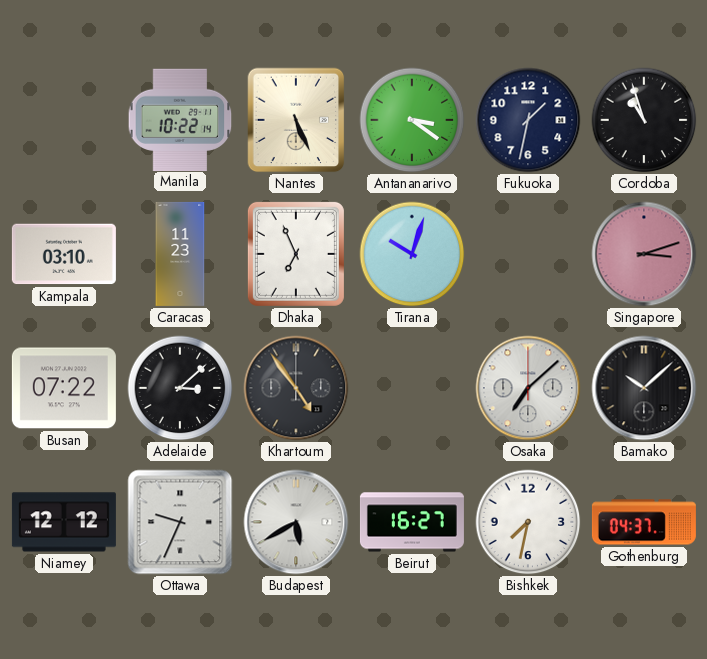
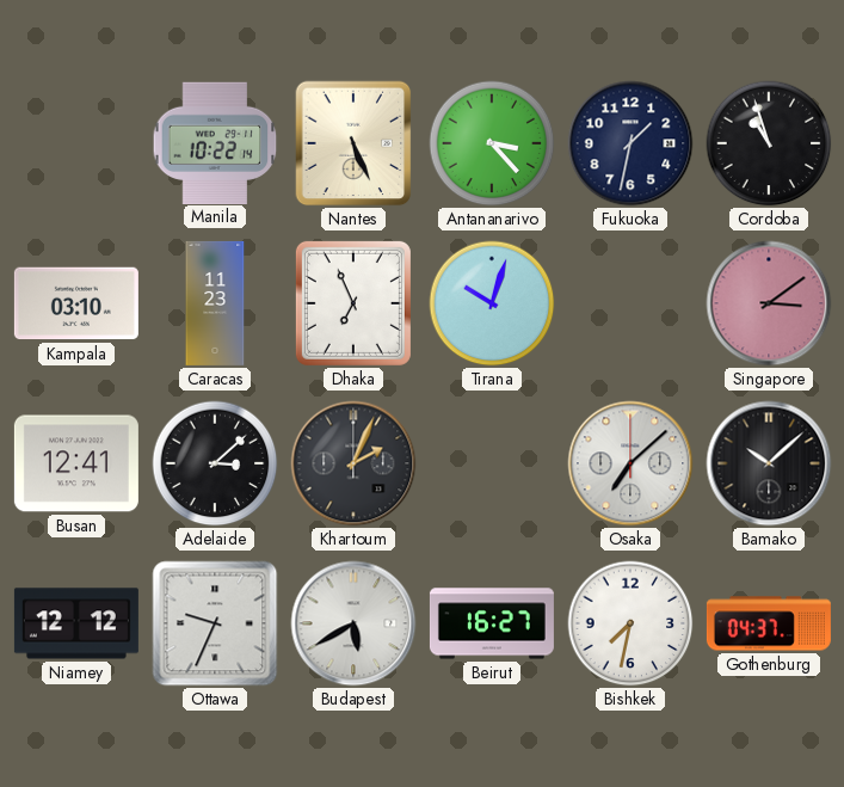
Antananarivo: 3:21 -> 3:23 (492, 143)
Singapore: 3:12 -> 3:09 (769, 303)
Busan: 07:22 -> 12:41 (76, 463)
Khartoum: 4:54 -> 2:04 (353, 463)
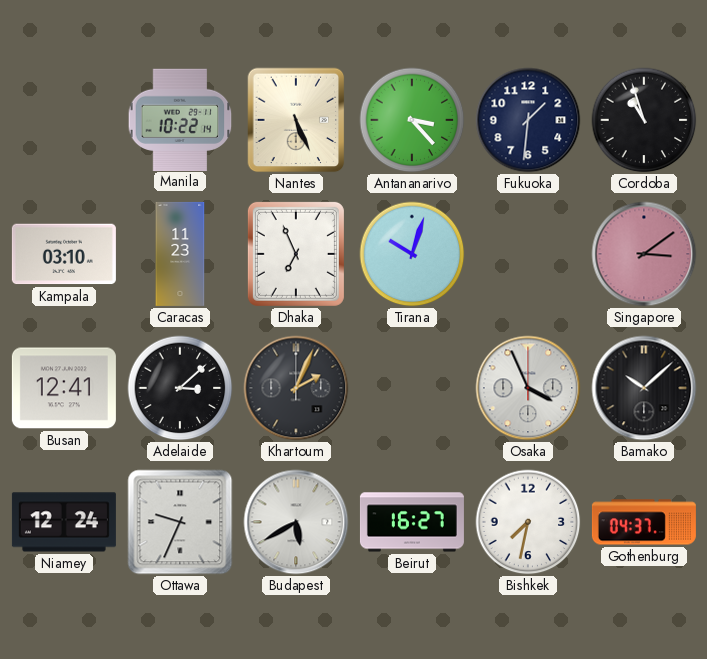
Fukuoka: 1:32 -> 1:31 (528, 120)
Osaka: 7:08 -> 3:56 (528, 388)
Niamey: 12:12 -> 12:24 (64, 522)
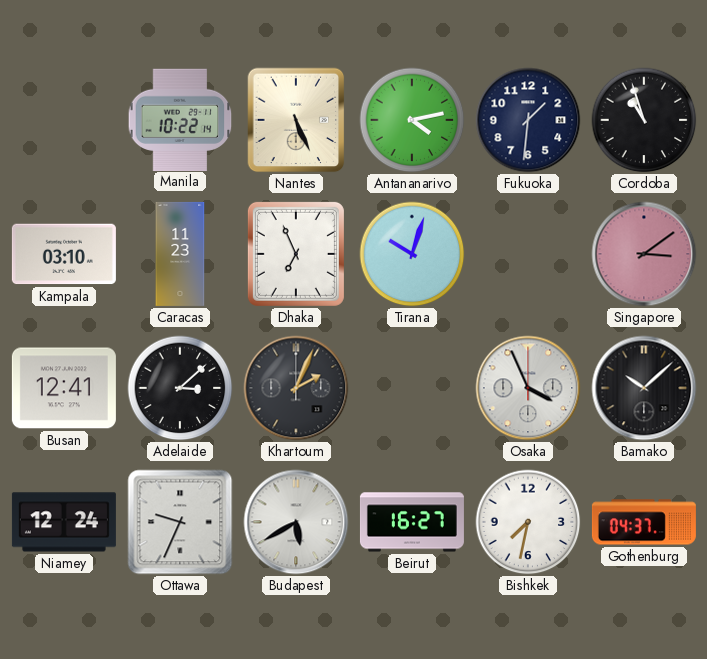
Antananarivo: 3:23 -> 4:13 (412, 120)
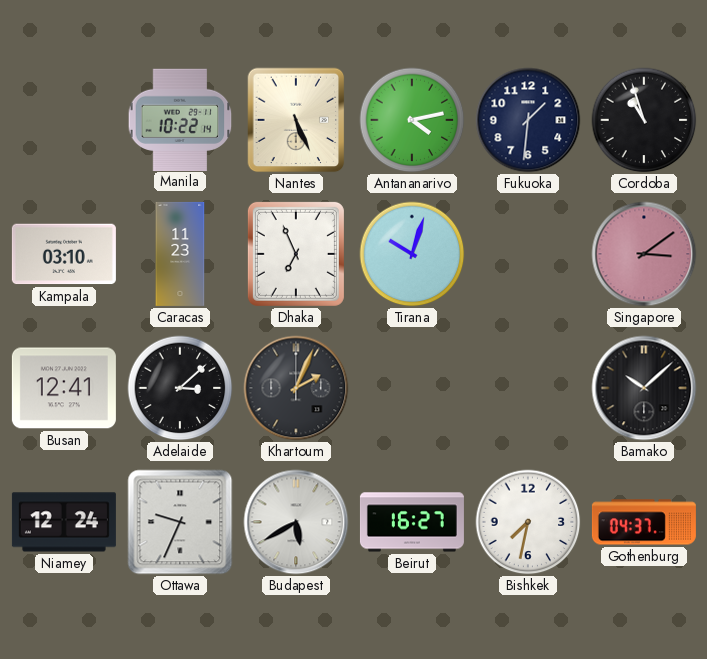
Osaka: 3:56 -> none (528, 388)
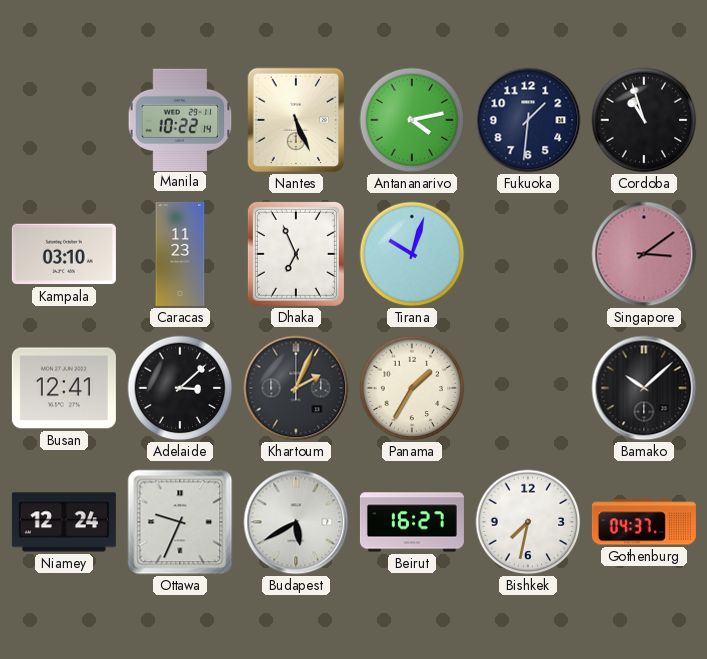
Panama: none -> 1:35 (412, 388)
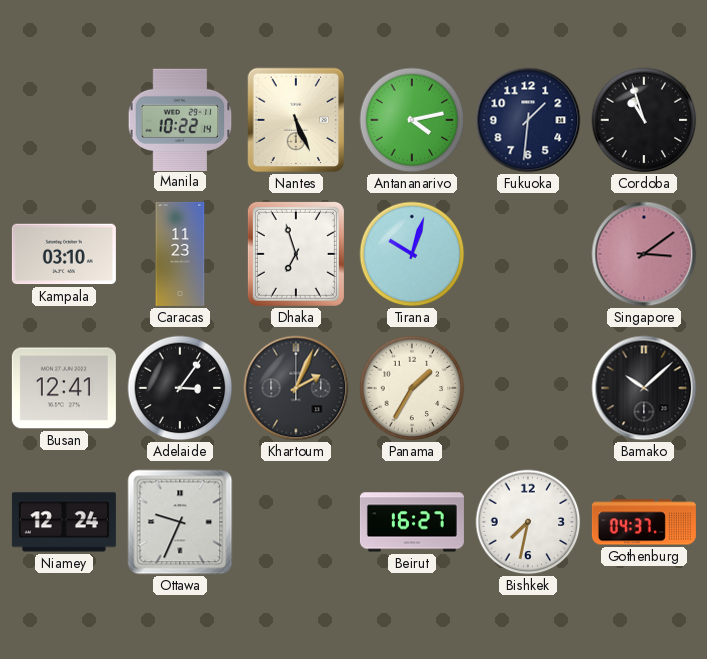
Dhaka: 6:56 -> 6:57 (296, 254)
Adelaide: 3:08 -> 3:06 (180, 388)
Budapest: 5:40 -> none (296, 522)
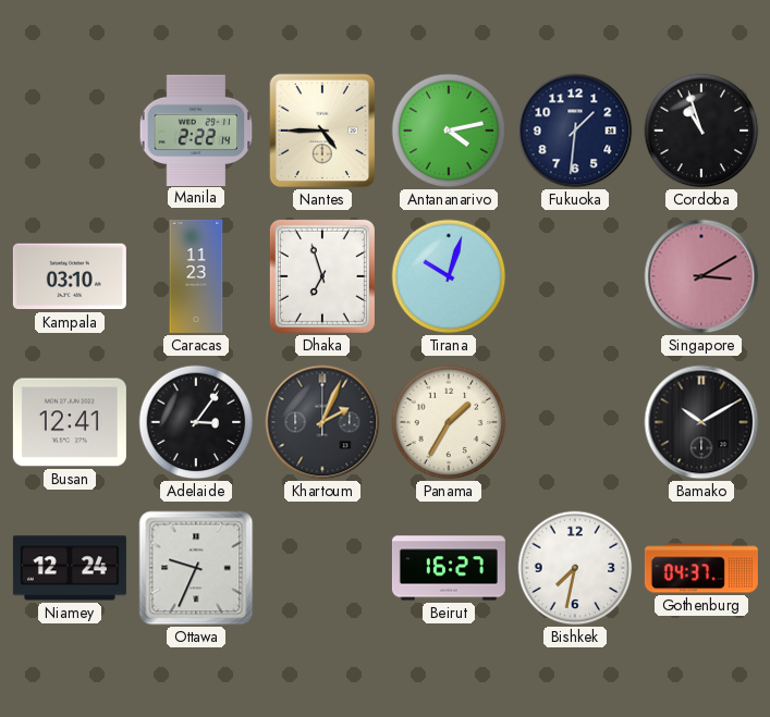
Manila: 10:22 -> 2:22 (196, 129)
Nantes: 5:26 -> 4:45 (322, 131)
Singapore: 3:09 -> 3:10 (701, 276)
Bamako: 10:08 -> 10:10 (701, 422)
